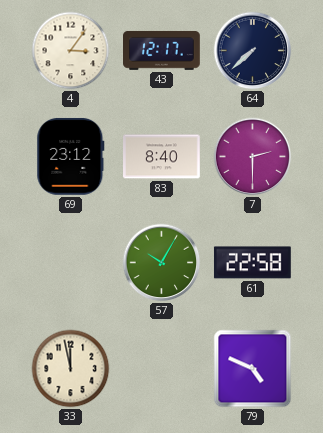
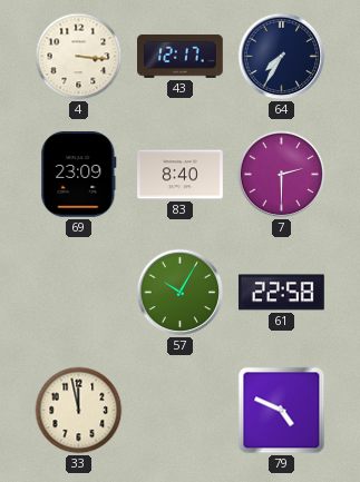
4: 3:06 -> 3:16 (79, 57)
64: 7:38 -> 7:35 (282, 57)
69: 23:12 -> 23:09 (79, 174)
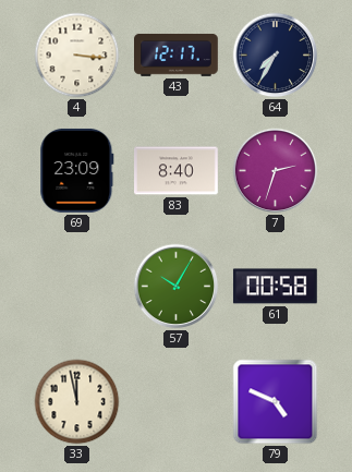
7: 2:30 -> 2:33 (276, 171)
61: 22:58 -> 00:58 (275, 287)
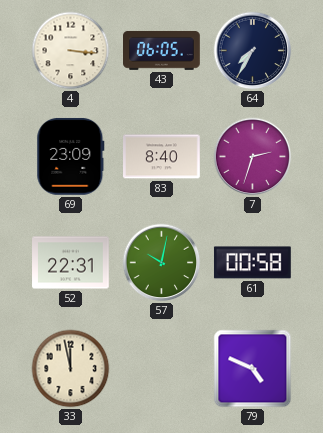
43: 12:17 -> 06:05 (162, 50)
52: none -> 22:31 (71, 263)
57: 10:05 -> 10:02 (162, 263)
